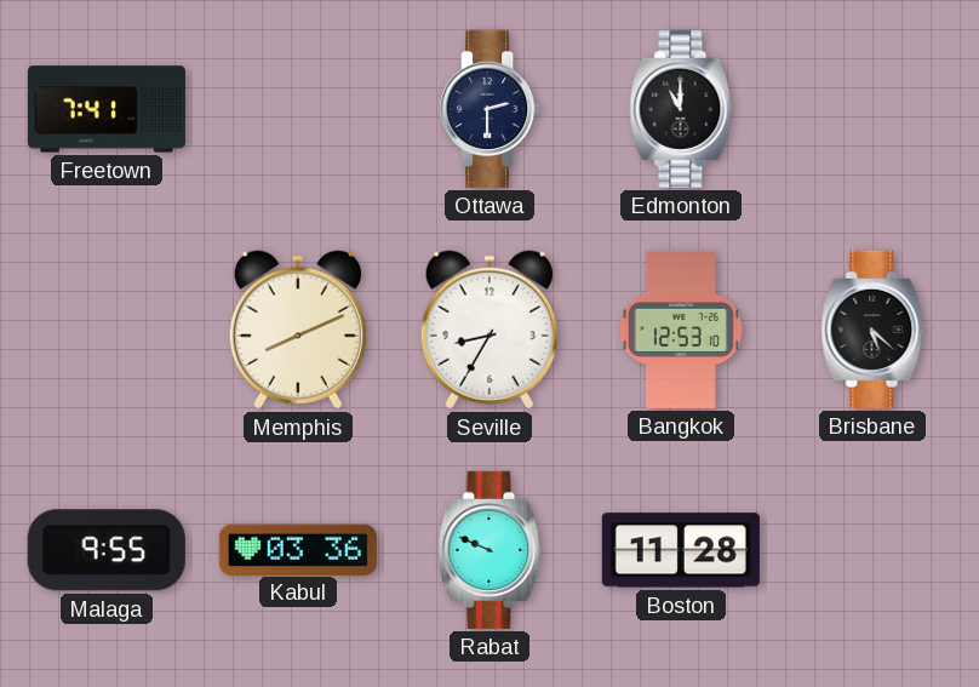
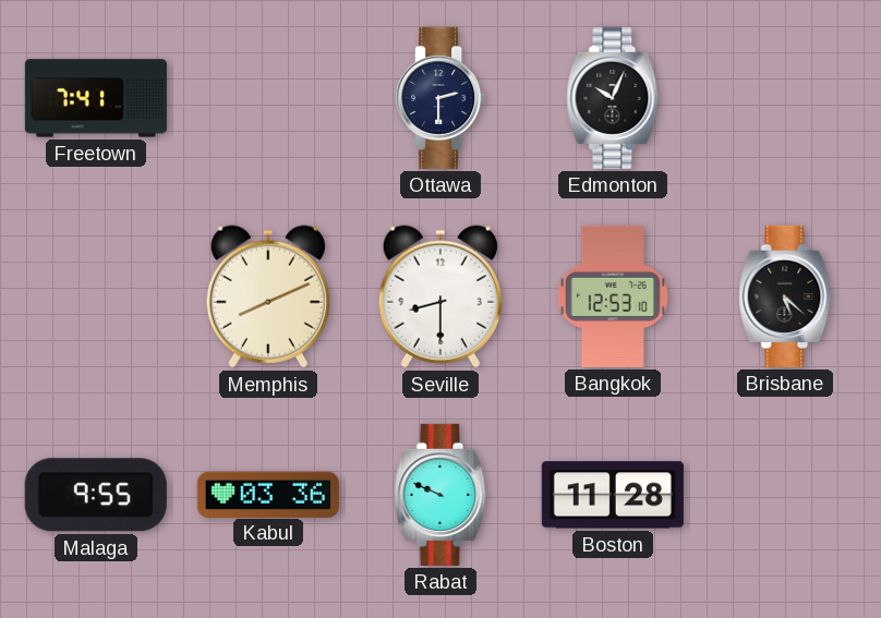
Edmonton: 11:00 -> 10:04 (613, 98)
Seville: 8:35 -> 8:30 (440, 296)
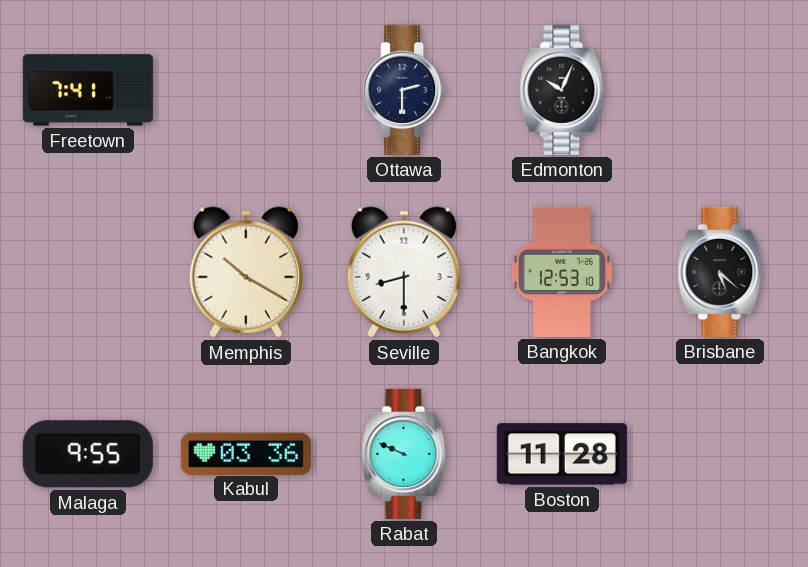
Memphis: 8:11 -> 10:20 (246, 272)
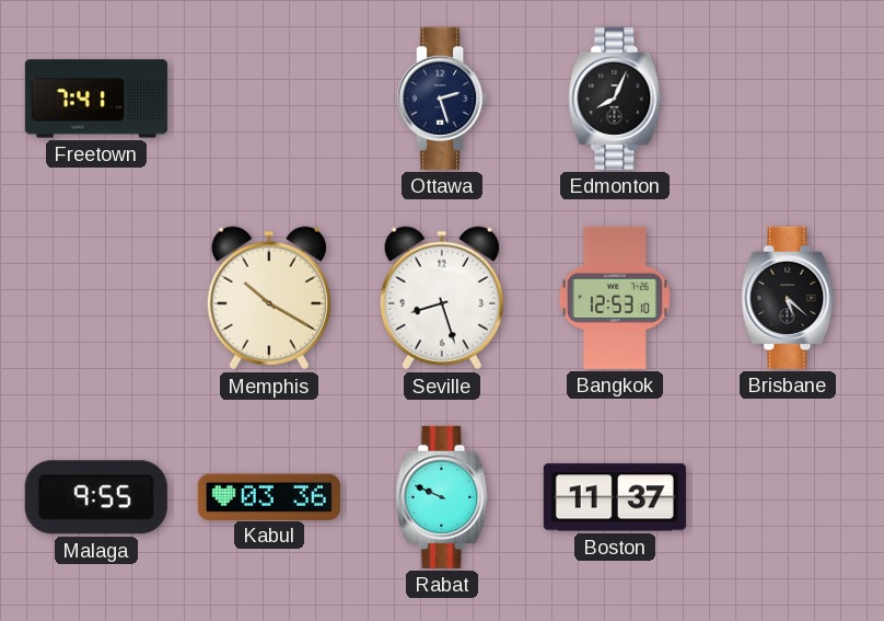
Ottawa: 2:30 -> 2:27 (442, 99)
Edmonton: 10:04 -> 8:04 (615, 99)
Seville: 8:30 -> 8:27 (442, 298)
Boston: 11:28 -> 11:37 (615, 497)
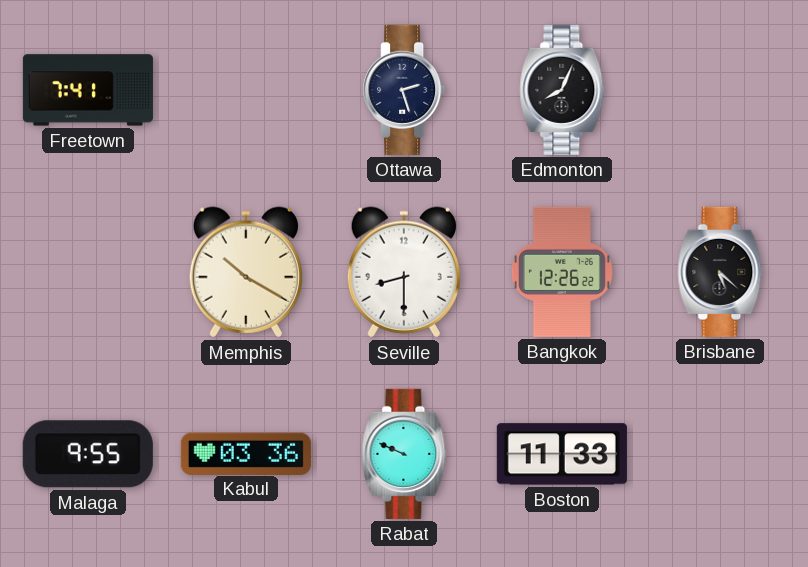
Seville: 8:27 -> 8:30 (404, 272)
Bangkok: 12:53 -> 12:26 (562, 272)
Boston: 11:37 -> 11:33 (562, 454)
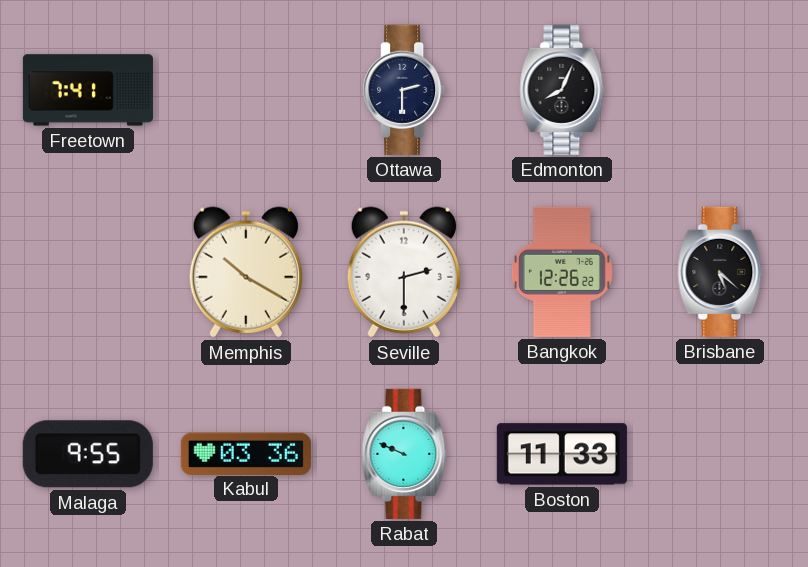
Ottawa: 2:27 -> 2:30 (404, 90)
Seville: 8:30 -> 2:30 (404, 272)
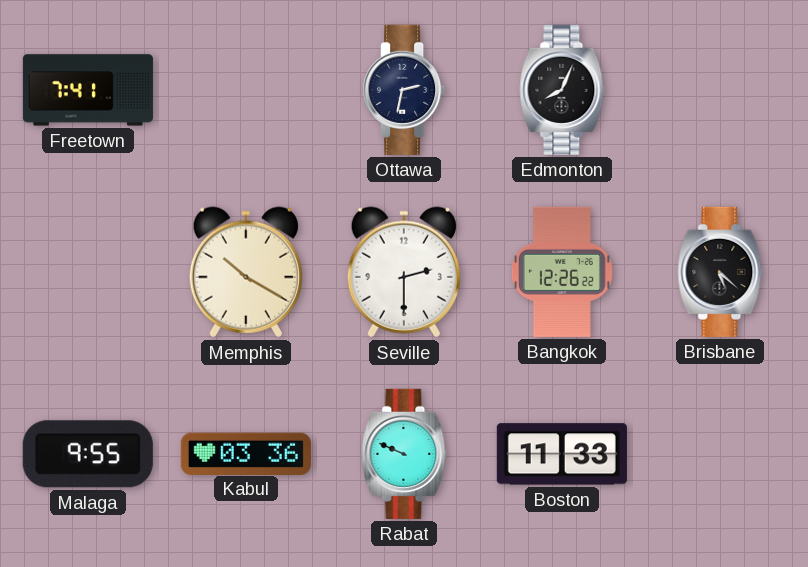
Ottawa: 2:30 -> 2:32 (404, 90)
